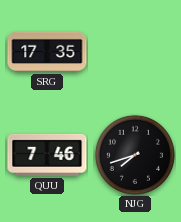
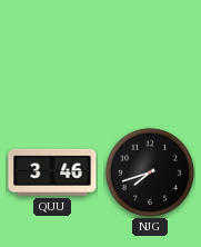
SRG: 17:35 -> none (47, 52)
QUU: 7:46 -> 3:46 (52, 172)
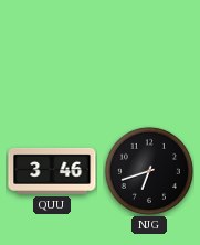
NJG: 7:42 -> 6:42 (149, 171)
